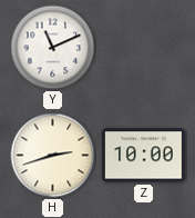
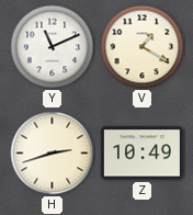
V: none -> 1:20 (143, 47)
Z: 10:00 -> 10:49 (141, 154)
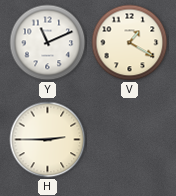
H: 2:42 -> 2:45 (48, 140)
Z: 10:49 -> none (141, 154)
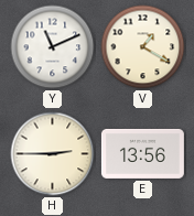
E: none -> 13:56 (142, 153)
